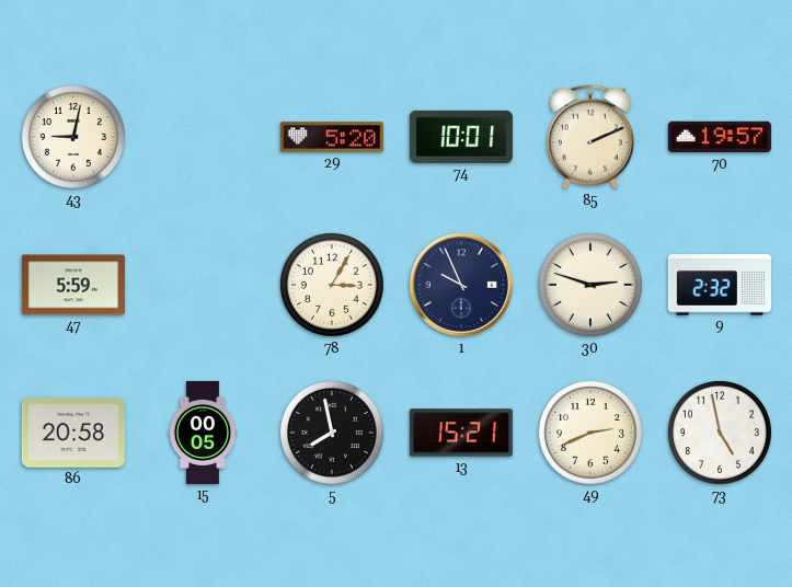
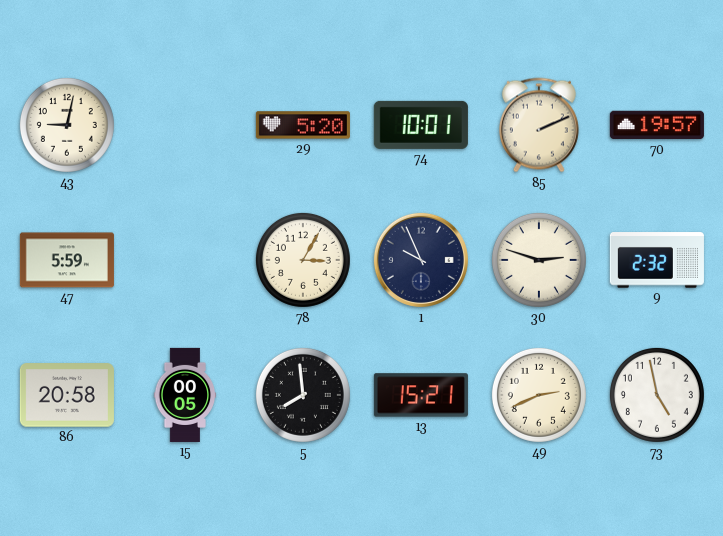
5: 7:58 -> 7:59 (303, 395)
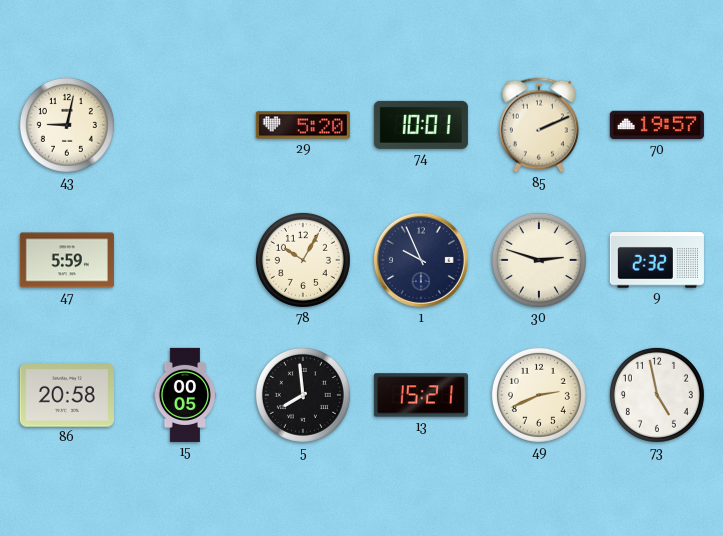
78: 3:05 -> 10:05 (303, 260)
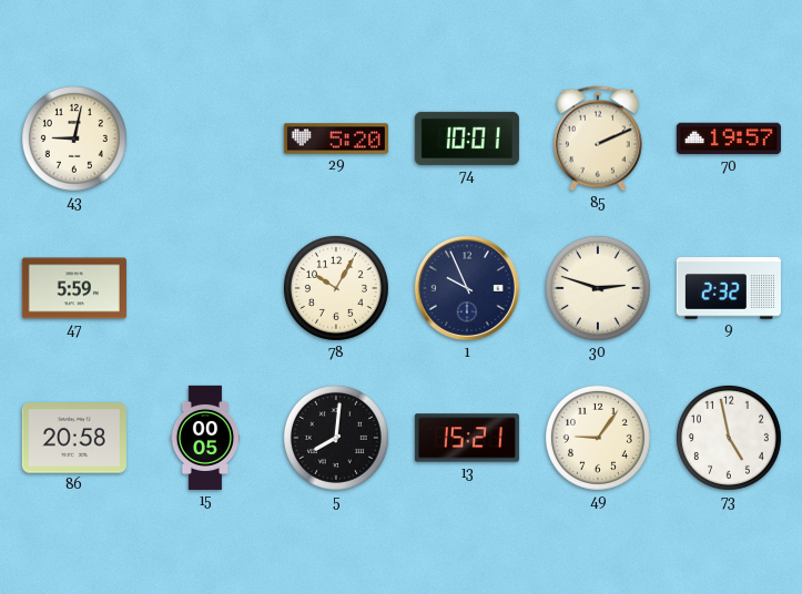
5: 7:59 -> 8:01 (336, 438)
49: 2:41 -> 9:06 (598, 438)
